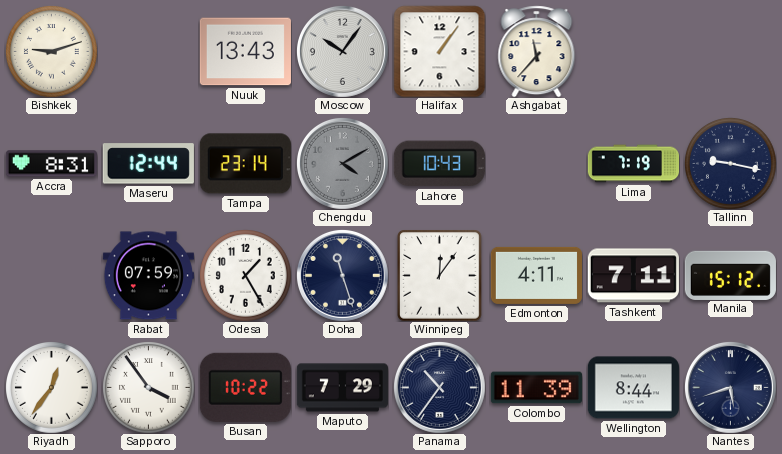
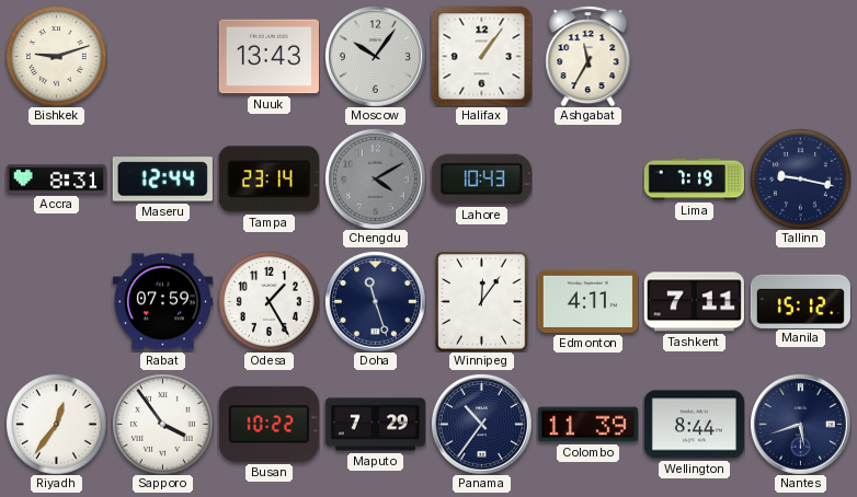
Ashgabat: 11:37 -> 11:35 (589, 56)
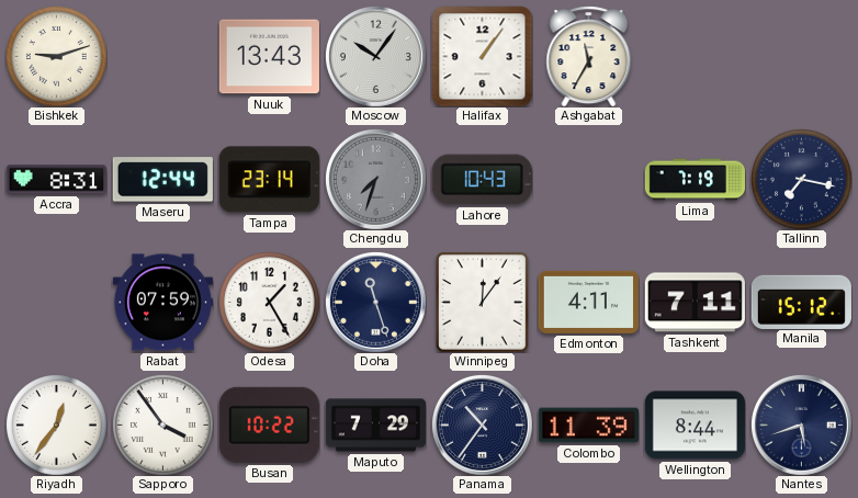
Chengdu: 4:10 -> 7:33 (375, 179)
Tallinn: 9:17 -> 7:17 (802, 180)
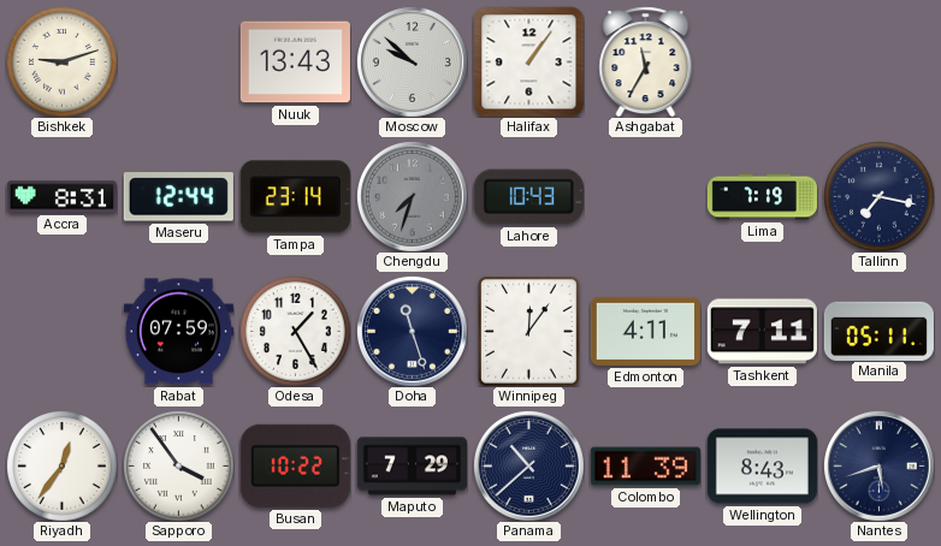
Moscow: 10:06 -> 9:52 (412, 61)
Manila: 15:12 -> 05:11 (878, 331)
Panama: 10:36 -> 10:38 (528, 465)
Wellington: 8:44 -> 8:43 (762, 467)
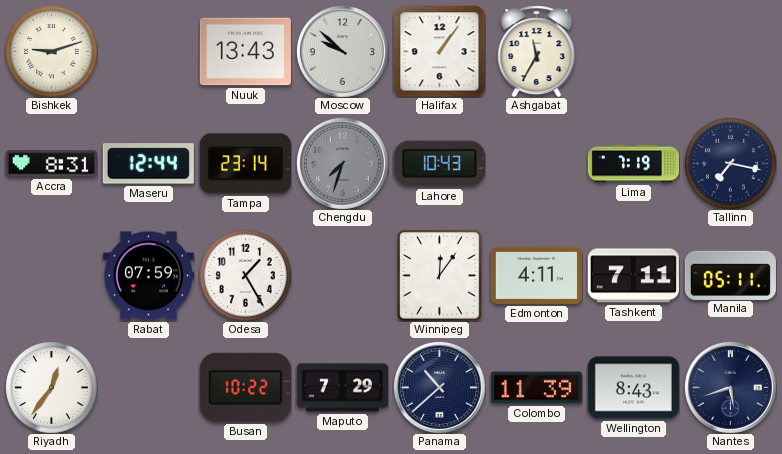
Doha: 11:27 -> none (412, 331)
Sapporo: 3:54 -> none (179, 467)
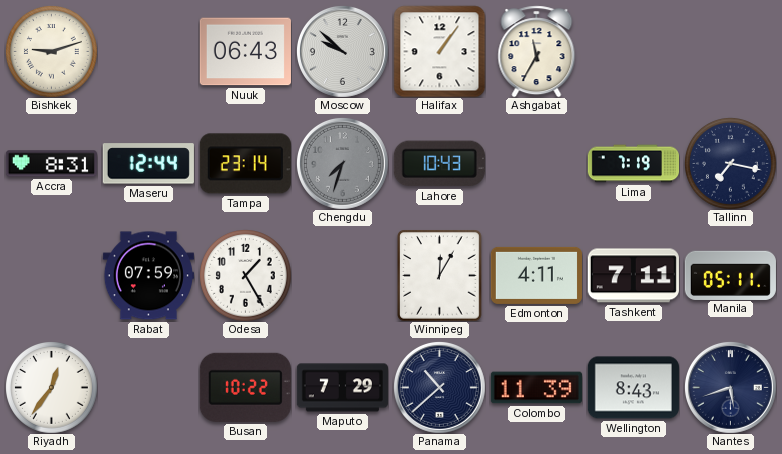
Nuuk: 13:43 -> 06:43 (245, 52)
Winnipeg: 12:06 -> 12:05 (440, 276)
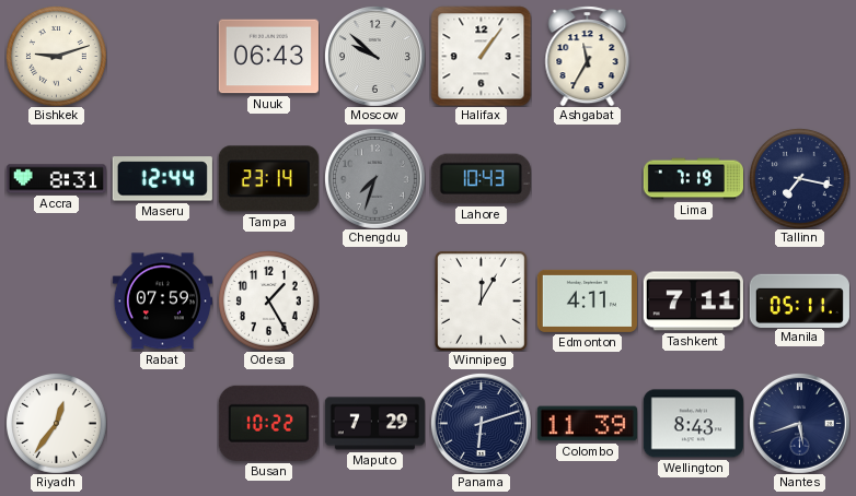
Panama: 10:38 -> 6:12 (481, 423)
